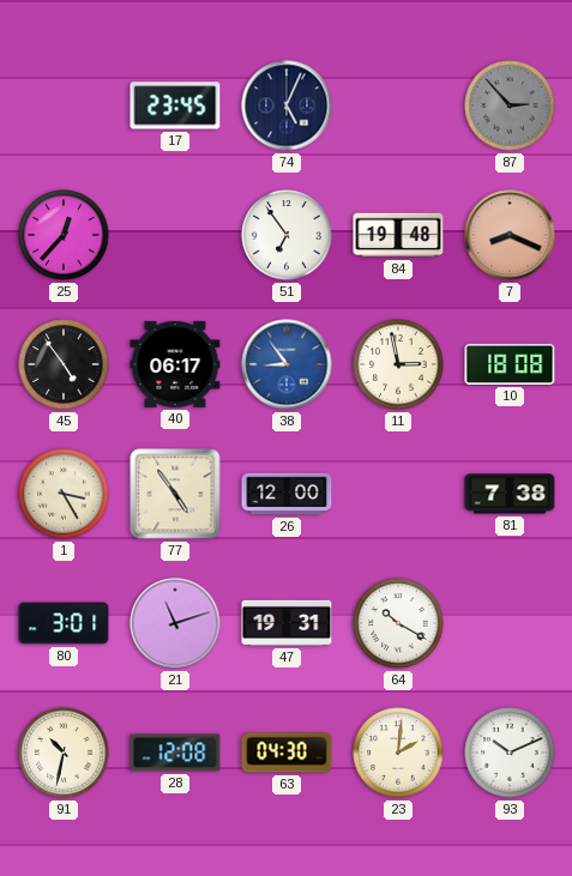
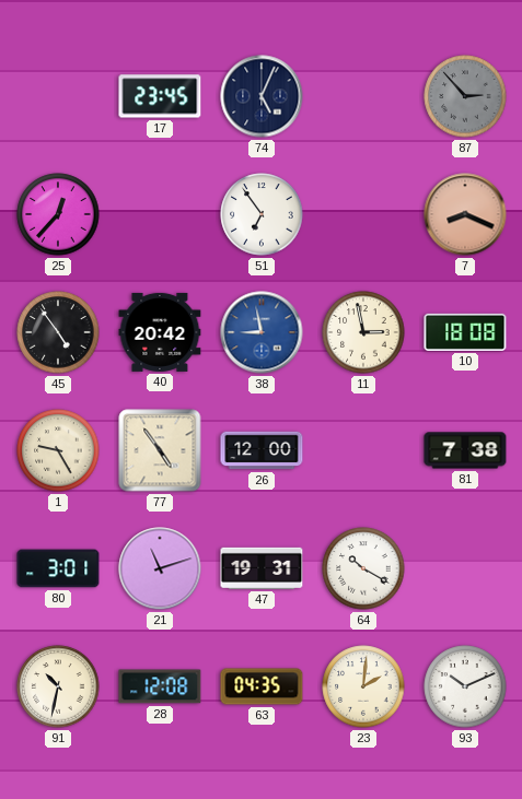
84: 19:48 -> none (398, 235)
40: 06:17 -> 20:42 (160, 332)
38: 8:54 -> 8:58 (262, 332)
1: 3:25 -> 9:25 (58, 450)
63: 04:30 -> 04:35 (262, 686)
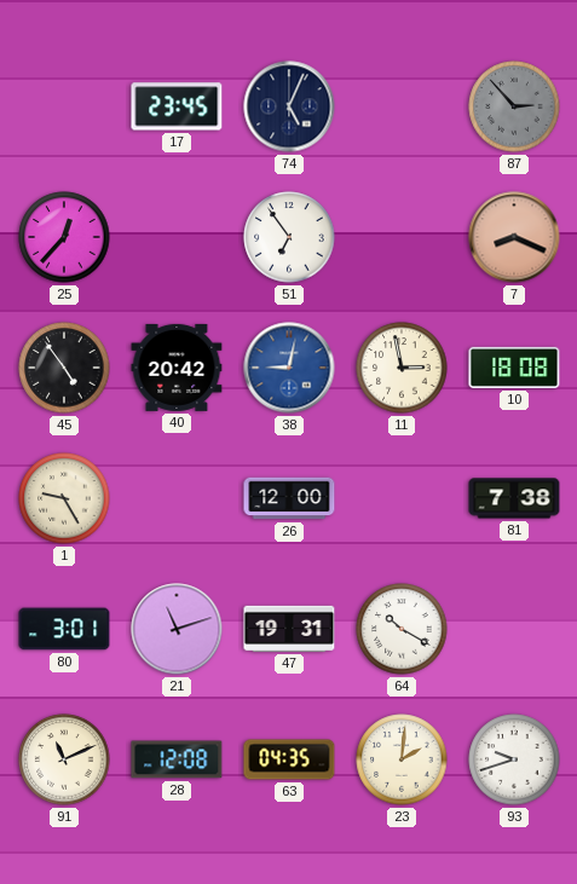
38: 8:58 -> 9:02 (289, 368)
77: 4:54 -> none (160, 450)
91: 10:32 -> 11:11 (64, 759)
93: 10:11 -> 9:42 (514, 759)
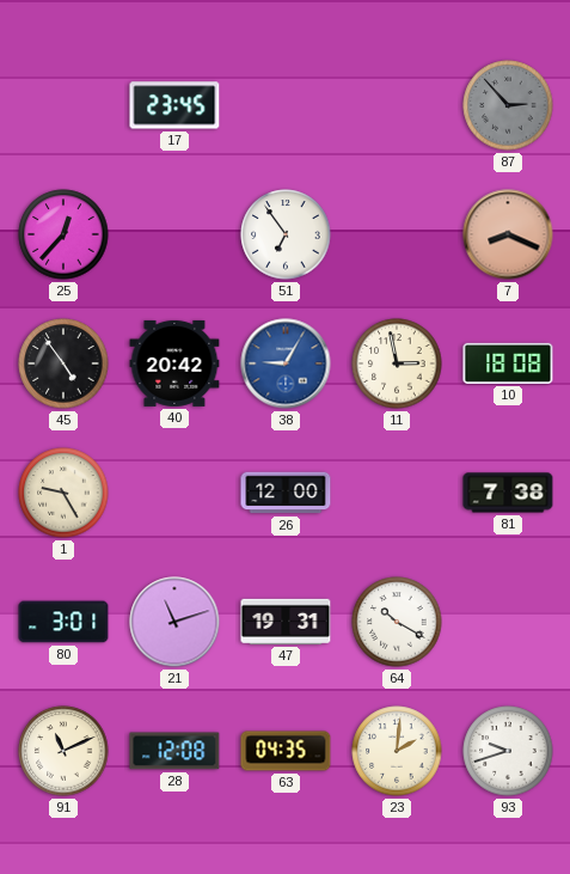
74: 5:04 -> none (289, 106)
38: 9:02 -> 9:05 (286, 363)
